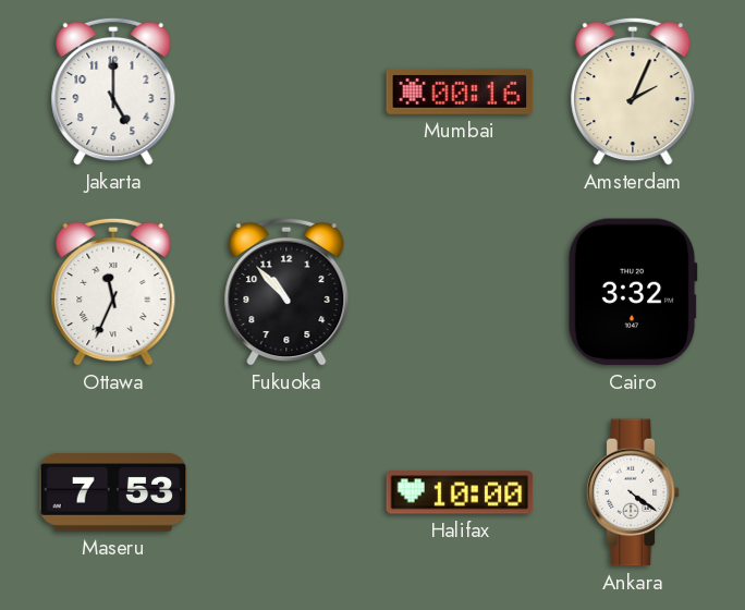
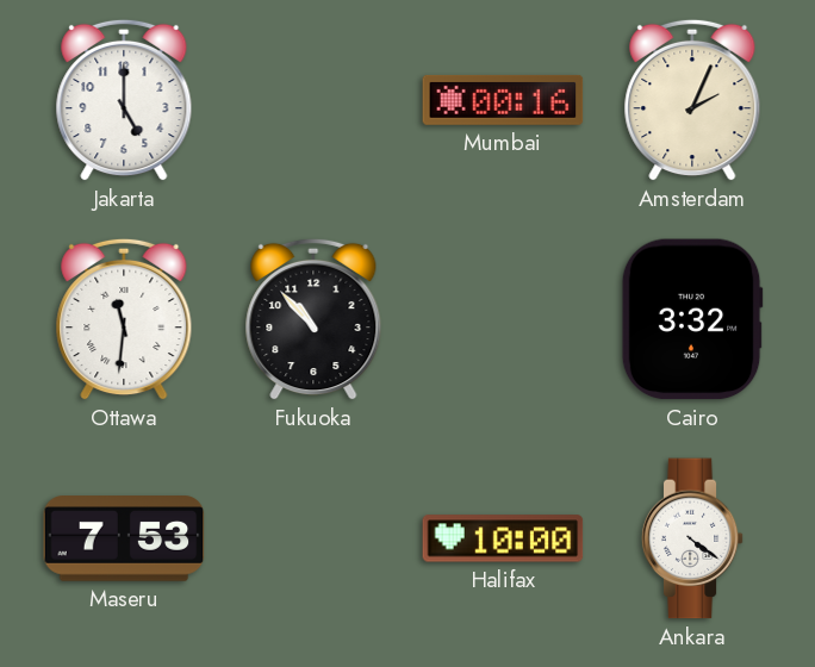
Ottawa: 11:34 -> 11:31 (124, 319)
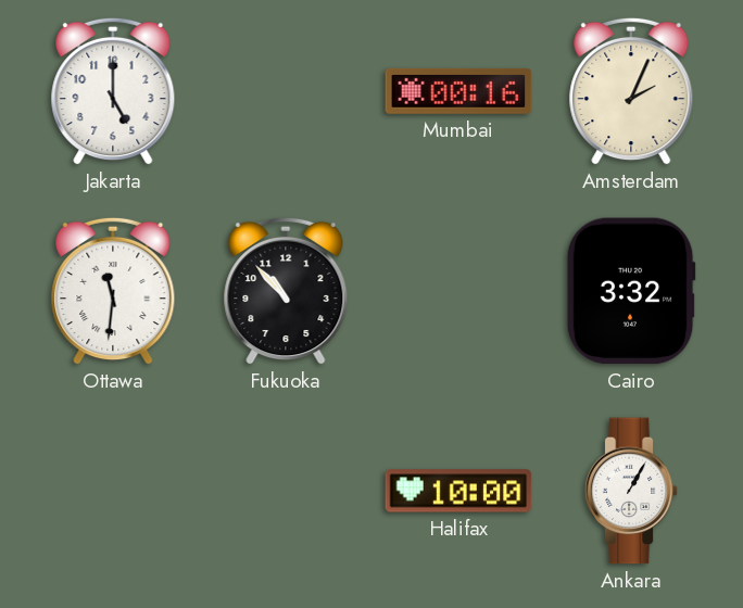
Maseru: 7:53 -> none (124, 538)
Ankara: 4:21 -> 1:05 (631, 491)
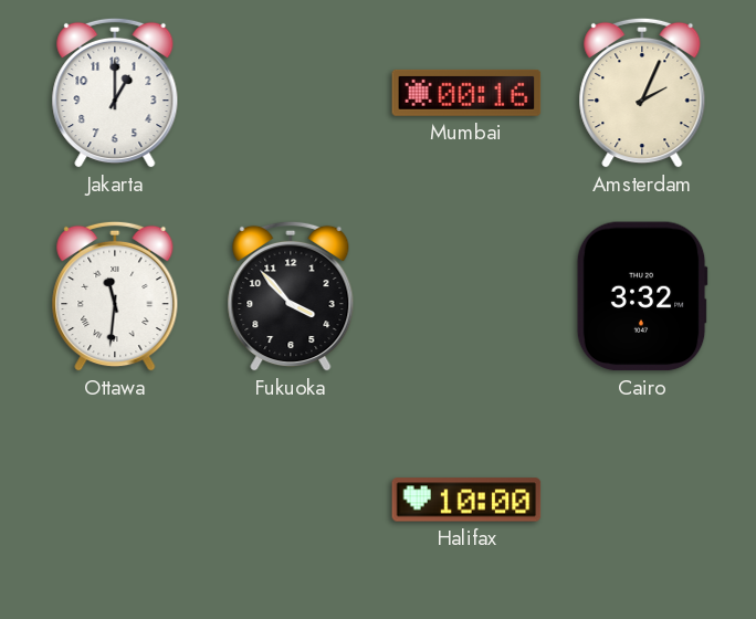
Jakarta: 5:00 -> 1:00 (115, 93)
Fukuoka: 10:53 -> 3:53 (291, 296)
Ankara: 1:05 -> none (631, 491)
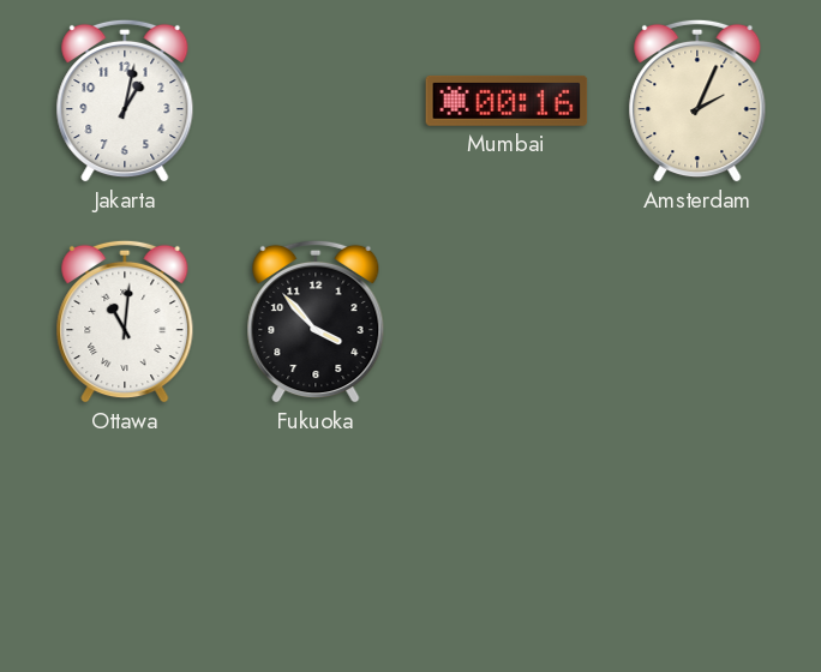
Jakarta: 1:00 -> 1:02 (125, 101)
Ottawa: 11:31 -> 11:01 (125, 322)
Cairo: 3:32 -> none (642, 296)
Halifax: 10:00 -> none (466, 500)
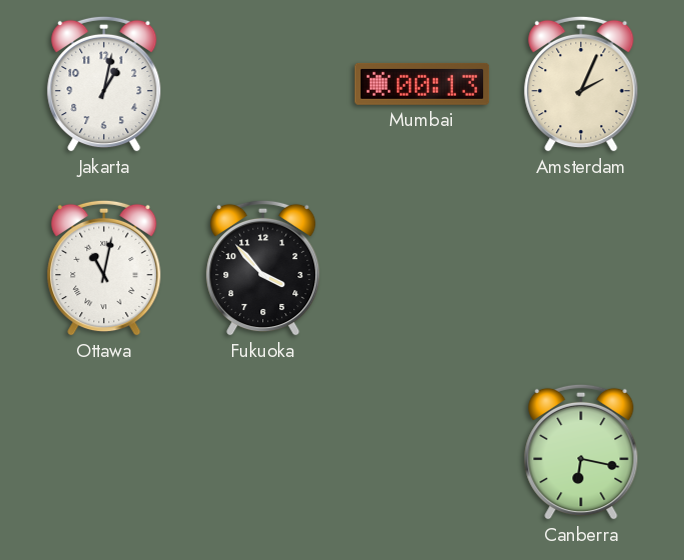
Mumbai: 00:16 -> 00:13 (422, 84)
Ottawa: 11:01 -> 11:02 (104, 268)
Canberra: none -> 6:17 (581, 452)
